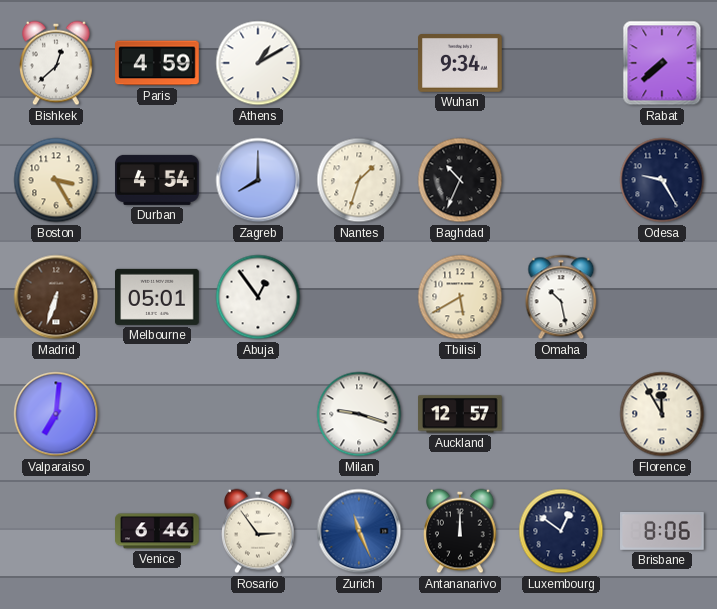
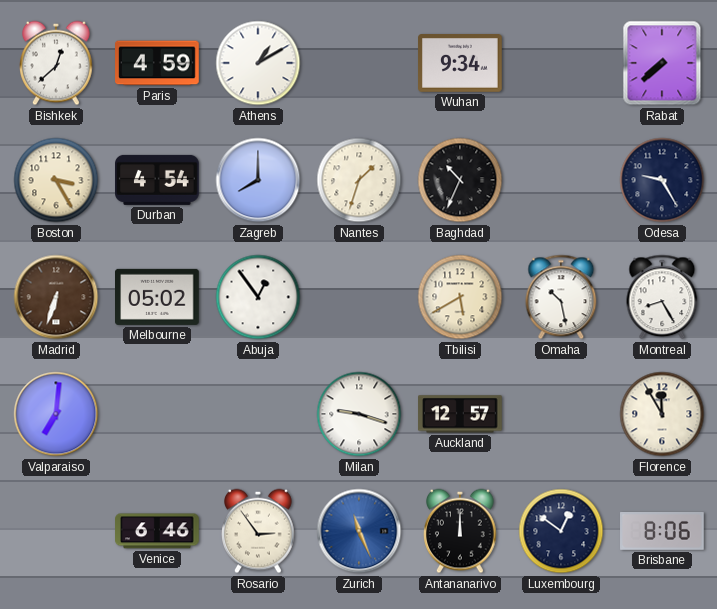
Melbourne: 05:01 -> 05:02 (157, 297)
Montreal: none -> 8:25 (662, 297)
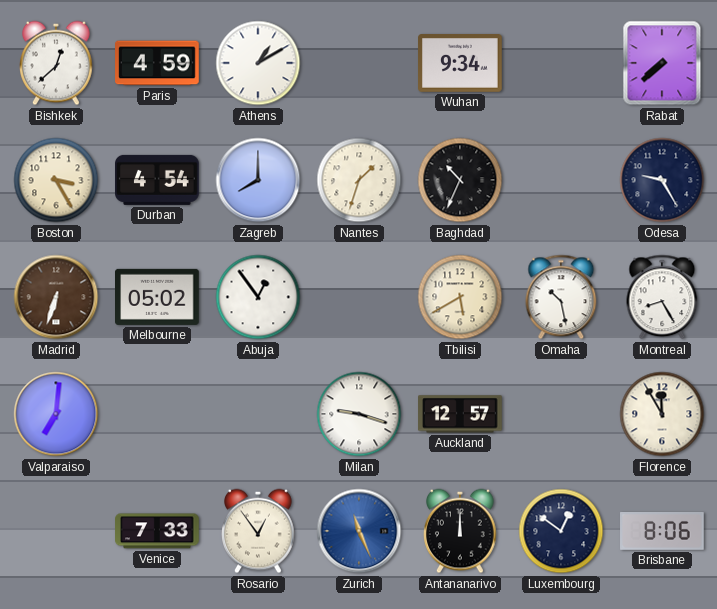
Venice: 6:46 -> 7:33 (157, 531)
Rosario: 2:54 -> 12:54 (259, 531)
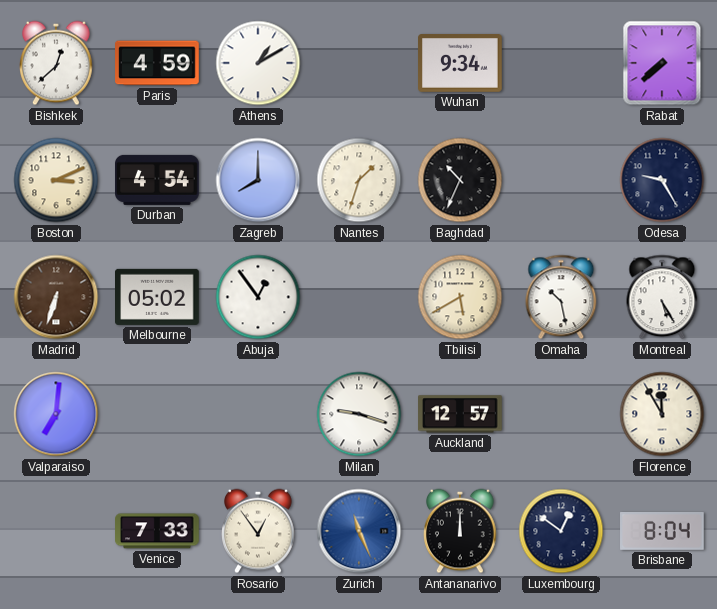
Boston: 3:25 -> 3:11 (56, 180)
Montreal: 8:25 -> 5:25 (662, 297)
Brisbane: 8:06 -> 8:04 (662, 532)
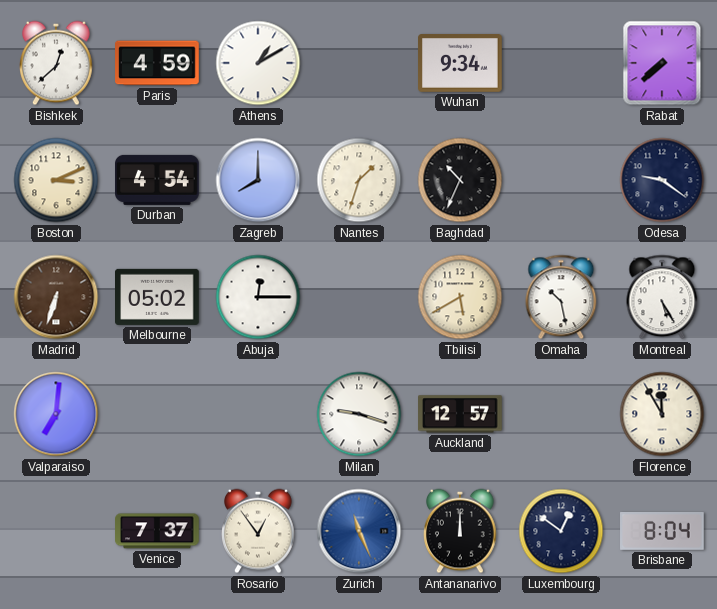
Odesa: 9:25 -> 9:21 (662, 180)
Abuja: 12:54 -> 12:15 (258, 297)
Venice: 7:33 -> 7:37 (157, 531)
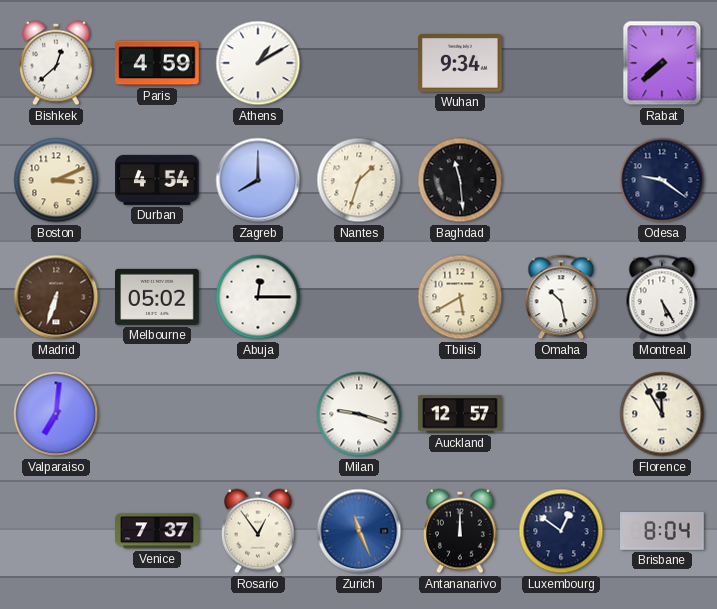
Baghdad: 10:34 -> 11:29 (460, 180)
